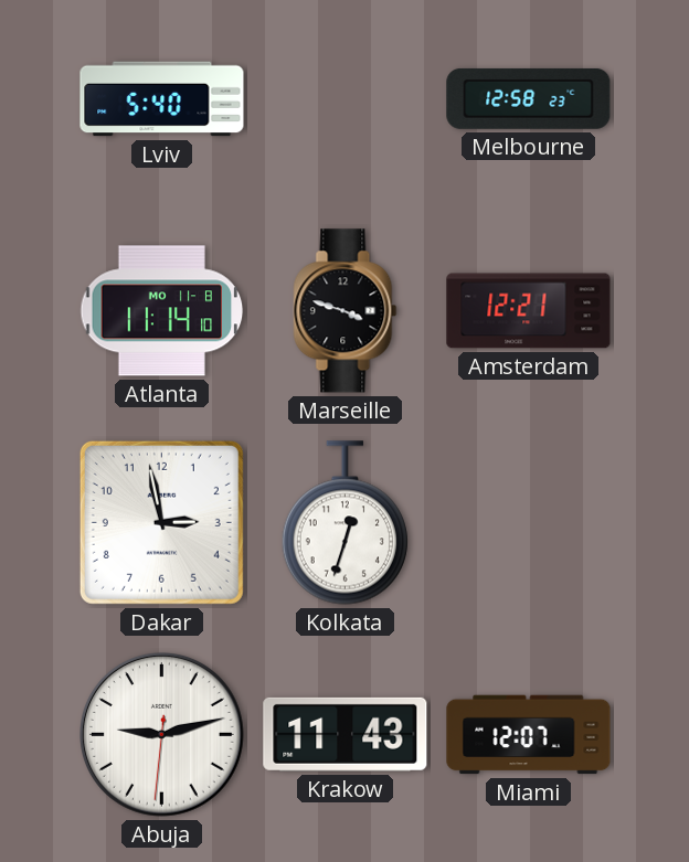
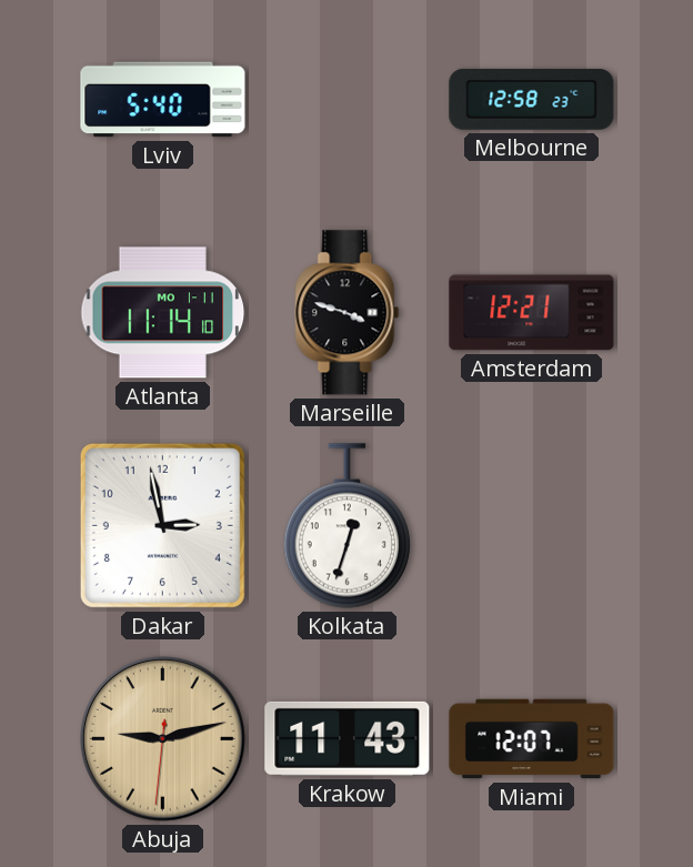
Atlanta date: MO 11-8 -> MO 1-11 (163, 313)
Abuja dial: white -> champagne (163, 739)
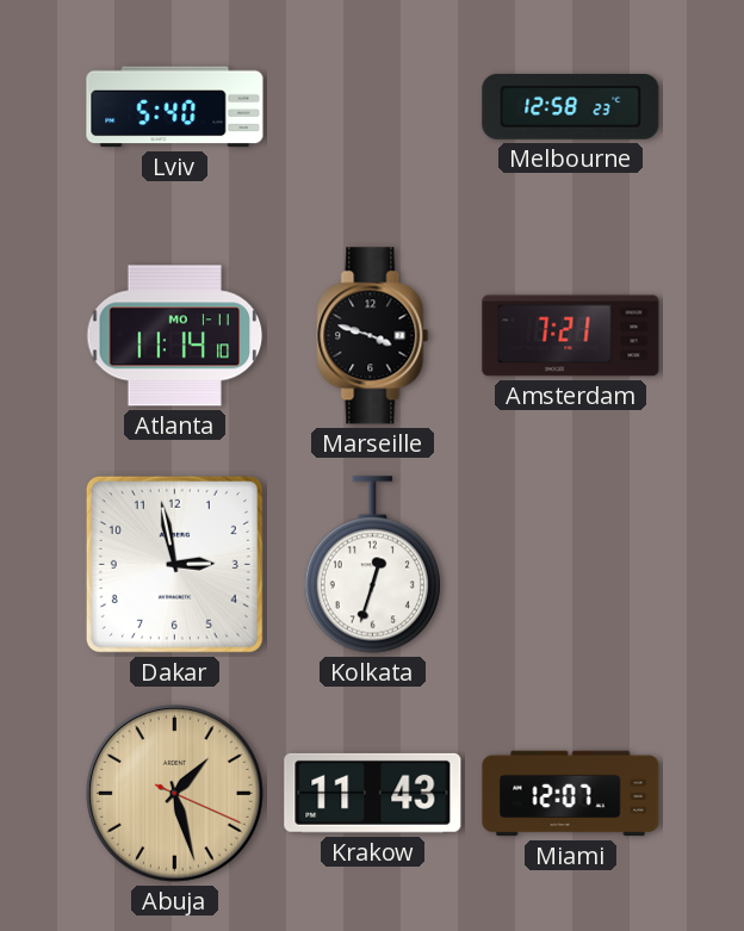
Amsterdam: 12:21 -> 7:21 (571, 336)
Abuja: 9:12 -> 1:27 (175, 794)
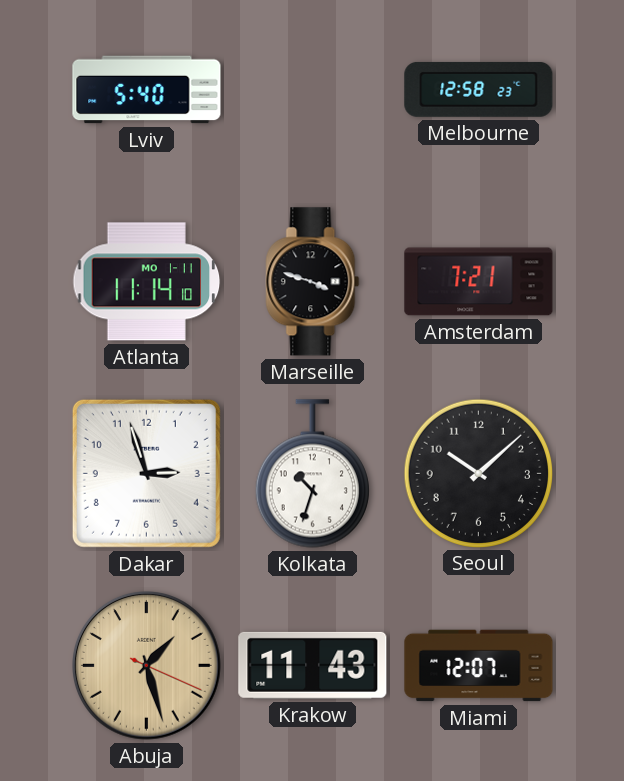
Dakar: 2:58 -> 2:57 (146, 473)
Kolkata: 12:33 -> 10:33 (312, 474)
Seoul: none -> 10:08 (478, 473)
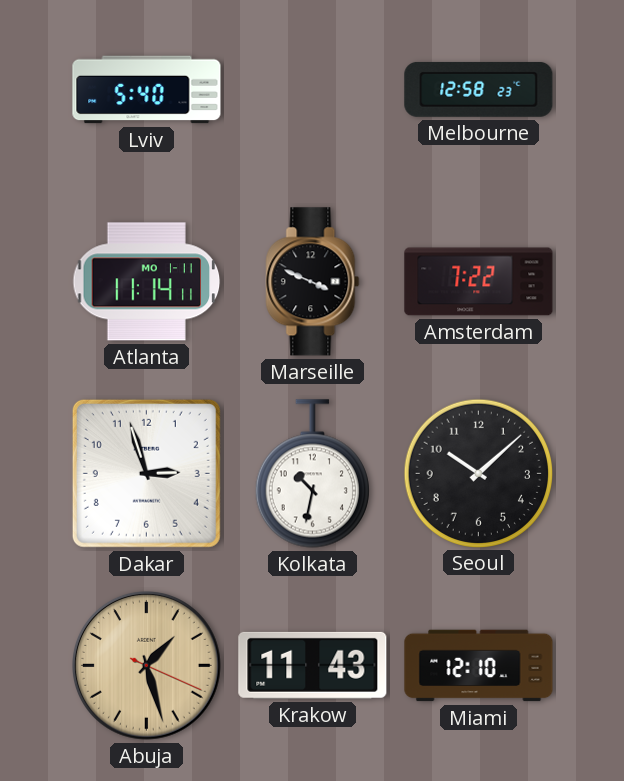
Atlanta: 11:14:10 -> 11:14:11 (147, 282)
Marseille: 3:48 -> 3:49 (313, 282)
Amsterdam: 7:21 -> 7:22 (479, 282)
Kolkata: 10:33 -> 10:32 (312, 474)
Miami: 12:07 -> 12:10 (479, 666)
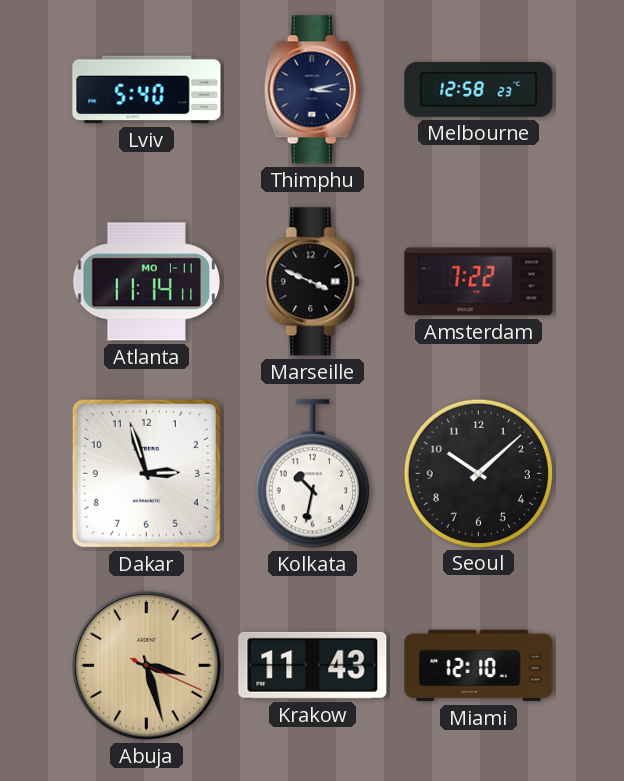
Thimphu: none -> 3:13 (312, 90)
Abuja: 1:27 -> 3:27 (147, 666)
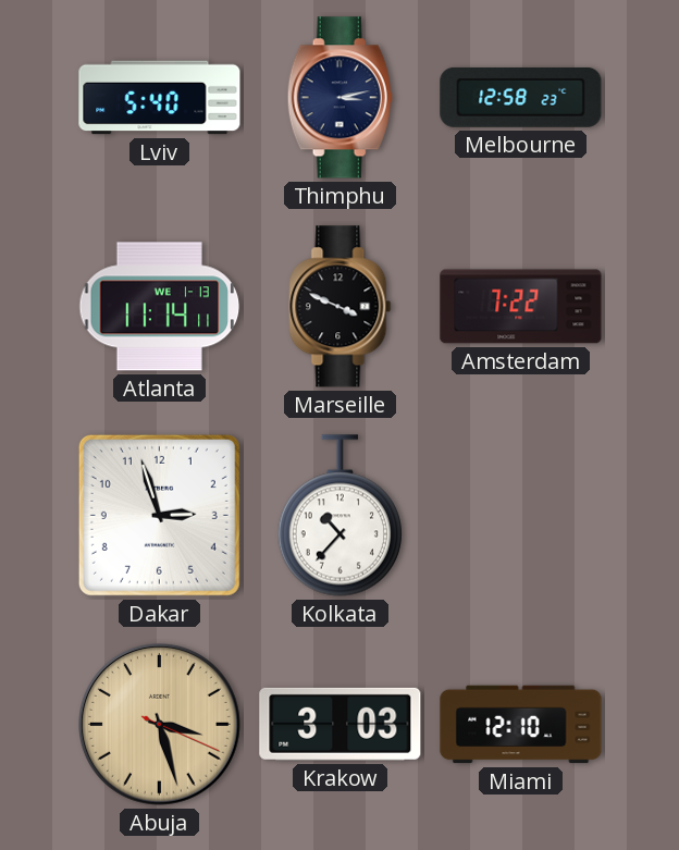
Atlanta date: MO 1-11 -> WE 1-13 (160, 307)
Kolkata: 10:32 -> 10:37 (339, 516)
Seoul: 10:08 -> none (478, 473)
Krakow: 11:43 -> 3:03 (341, 724)
